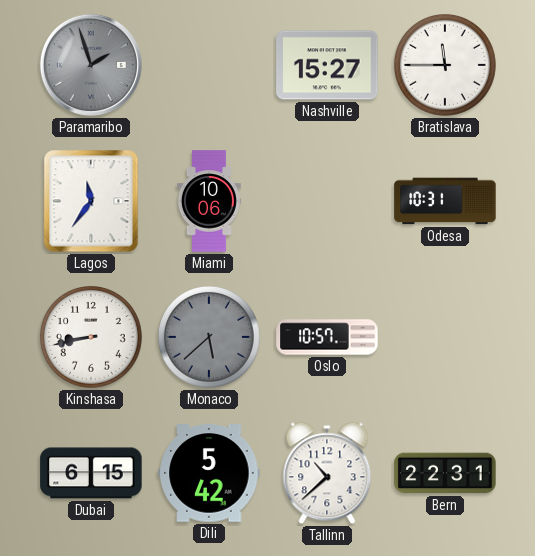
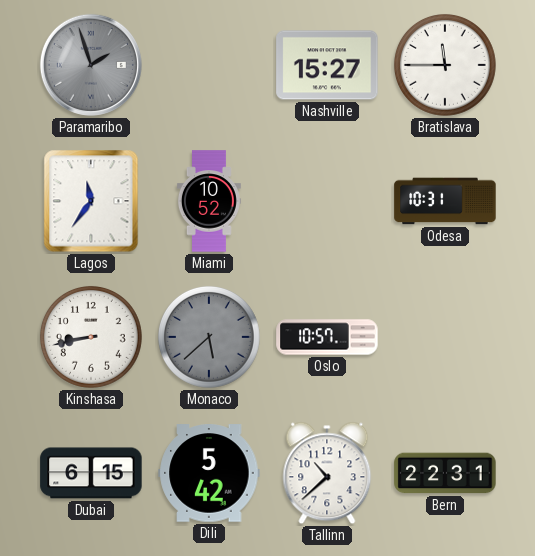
Miami: 10:06 -> 10:52 (209, 201)
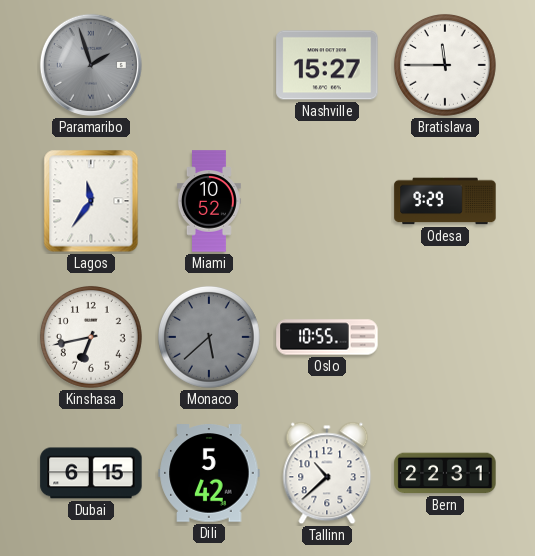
Odesa: 10:31 -> 9:29 (445, 201)
Kinshasa: 8:43 -> 6:43 (91, 337)
Oslo: 10:57 -> 10:55 (327, 337)
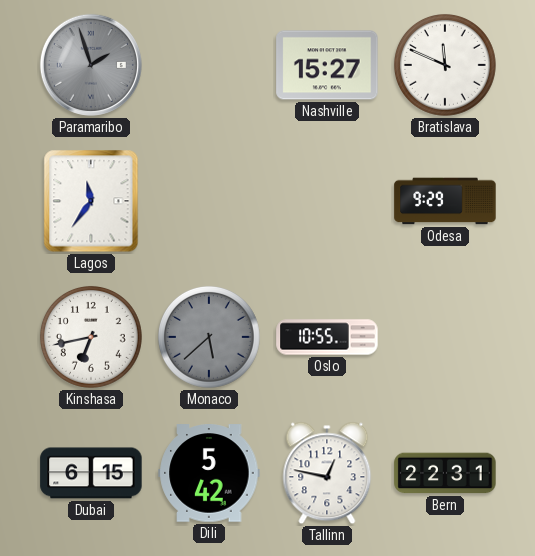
Bratislava: 11:45 -> 11:49 (445, 65)
Miami: 10:52 -> none (209, 201)
Tallinn: 10:38 -> 12:47 (327, 473)
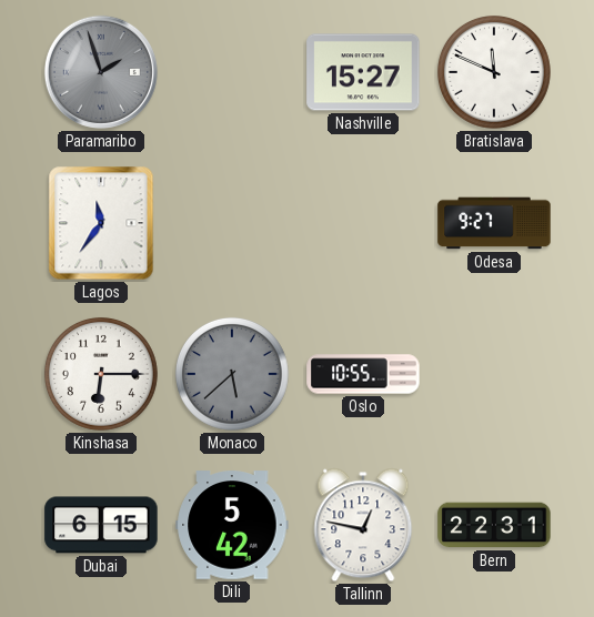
Odesa: 9:29 -> 9:27 (494, 223)
Kinshasa: 6:43 -> 6:15 (101, 374)
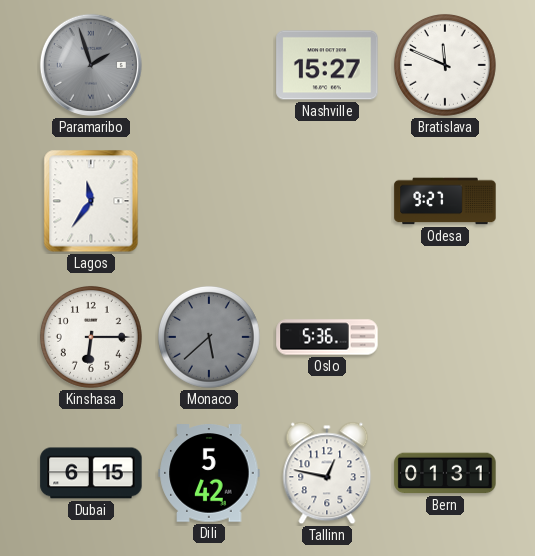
Oslo: 10:55 -> 5:36 (327, 337)
Bern: 22:31 -> 01:31 (445, 473)
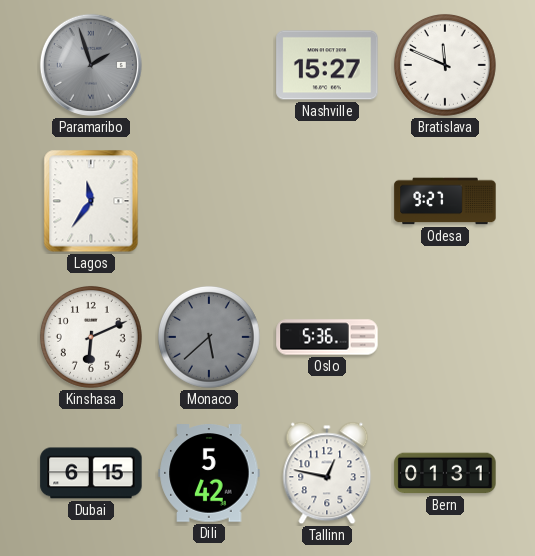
Kinshasa: 6:15 -> 6:11 (91, 337)
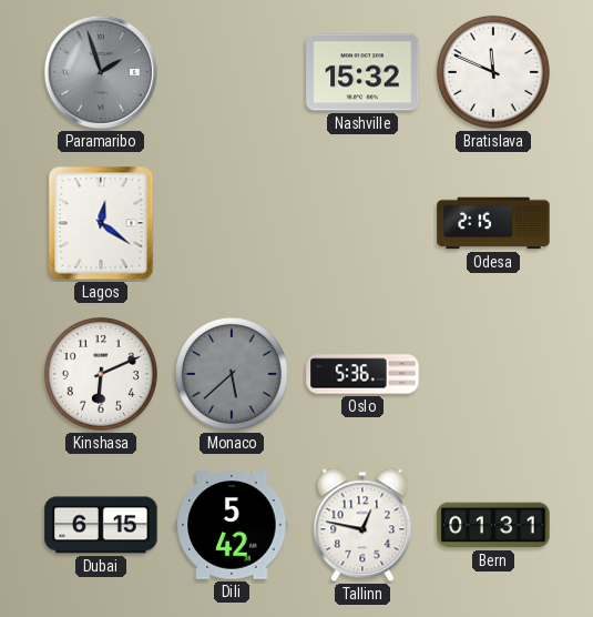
Nashville: 15:27 -> 15:32 (362, 72)
Lagos: 11:36 -> 12:21 (101, 223)
Odesa: 9:27 -> 2:15 (493, 223)
